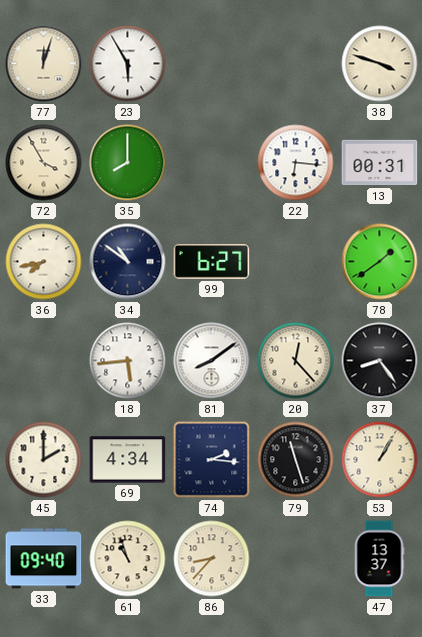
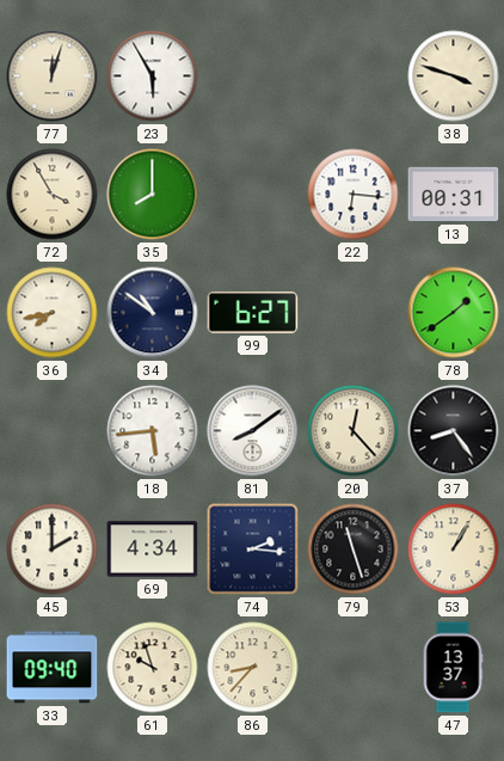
61: 10:57 -> 9:57 (153, 668)
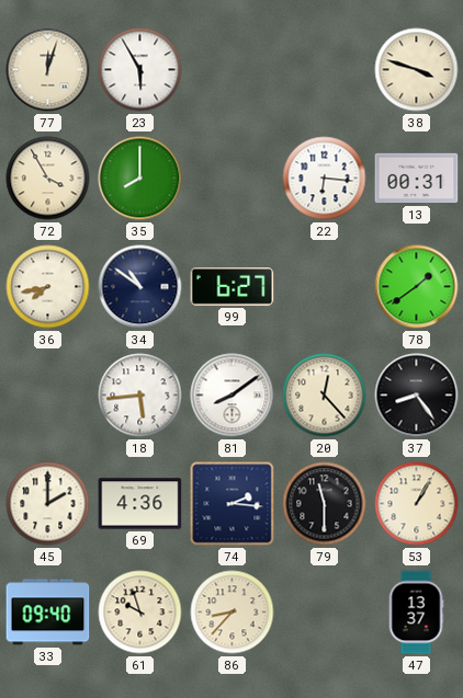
69: 4:34 -> 4:36 (140, 504)
79: 11:27 -> 11:30 (325, 504)
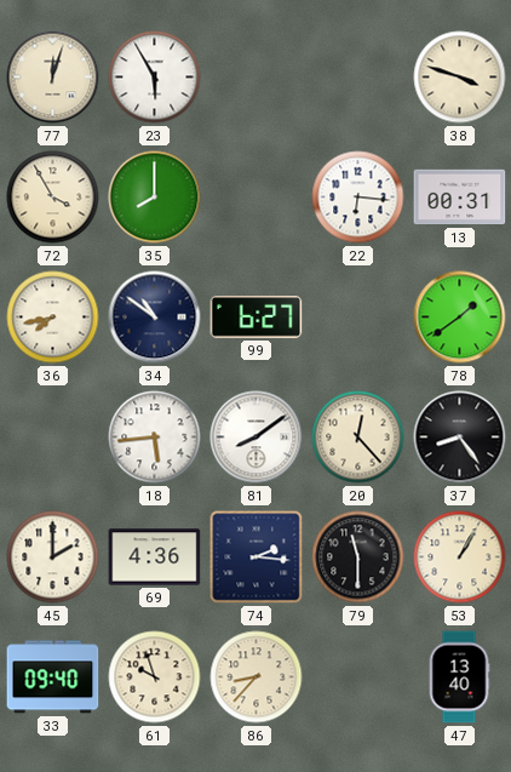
47: 13:37 -> 13:40 (459, 677)
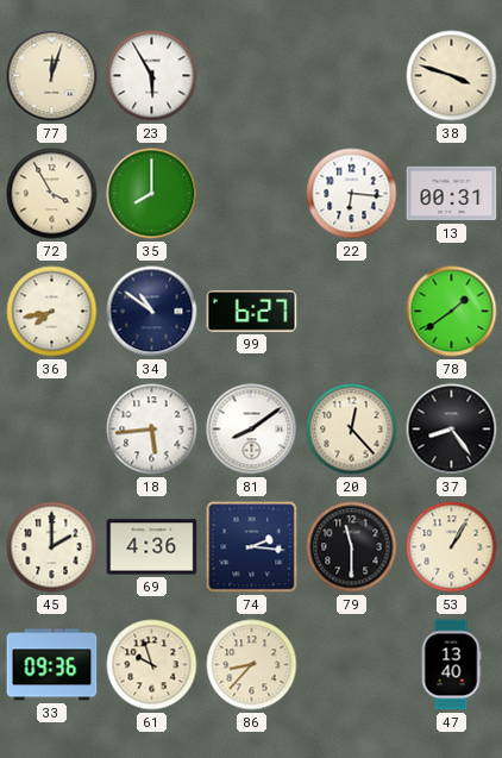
33: 09:40 -> 09:36 (52, 665)
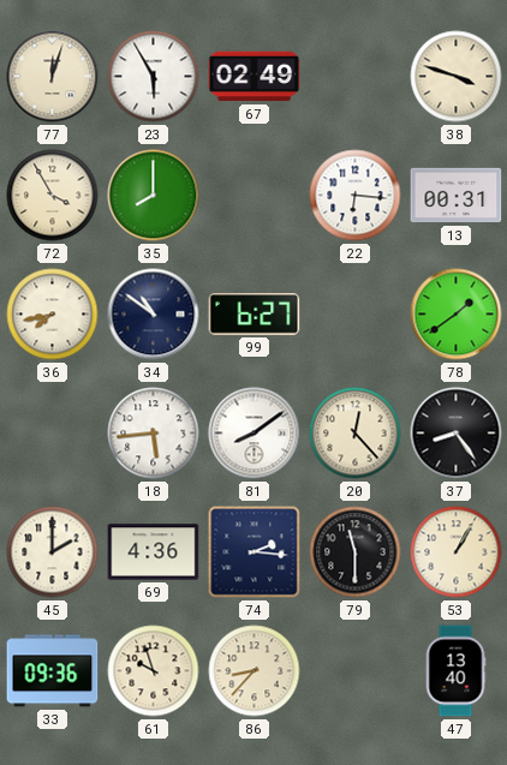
67: none -> 02:49 (255, 77)
